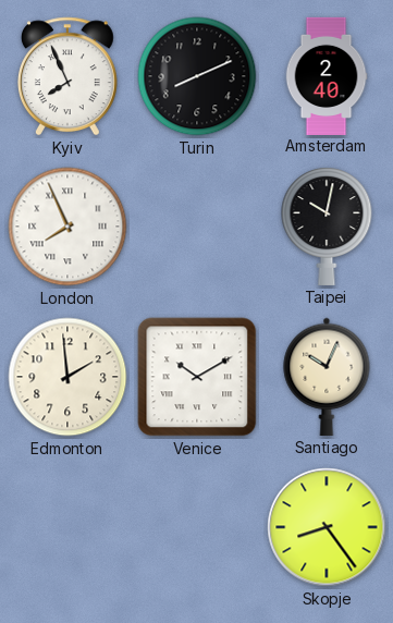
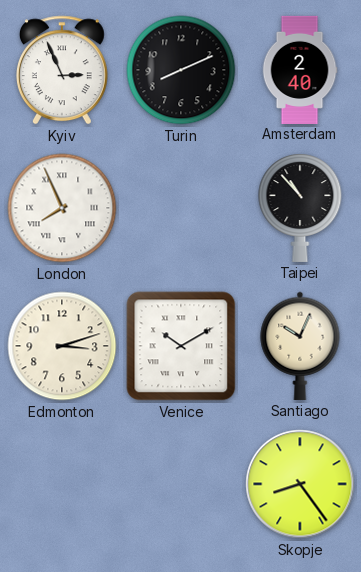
Kyiv: 7:56 -> 2:56 (62, 70)
Taipei: 10:02 -> 10:53 (300, 208)
Edmonton: 1:59 -> 3:12 (62, 346)
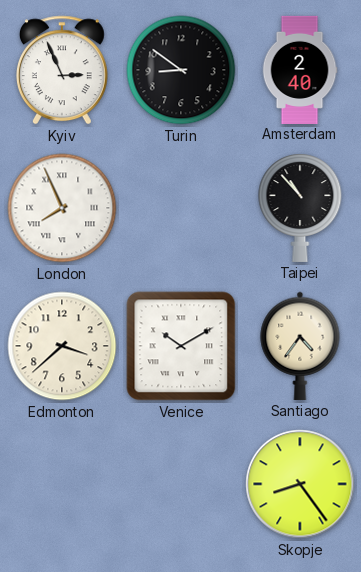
Turin: 8:11 -> 8:51 (181, 70)
Edmonton: 3:12 -> 3:38 (62, 346)
Santiago: 10:04 -> 4:36 (300, 346)
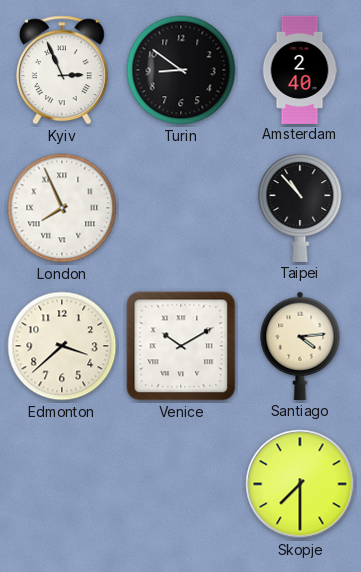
Santiago: 4:36 -> 4:14 (300, 346)
Skopje: 8:24 -> 7:30 (300, 484)
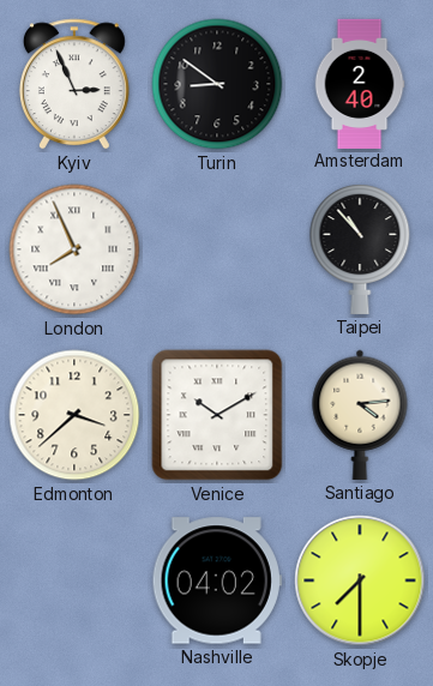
Nashville: none -> 04:02 (217, 580)
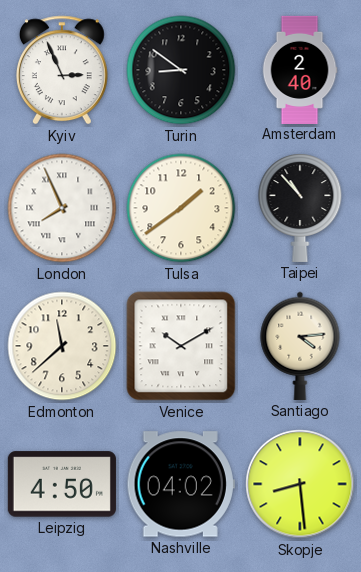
Tulsa: none -> 1:39 (181, 208)
Edmonton: 3:38 -> 11:38 (62, 346)
Leipzig: none -> 4:50 (62, 484)
Skopje: 7:30 -> 8:29 (300, 484)
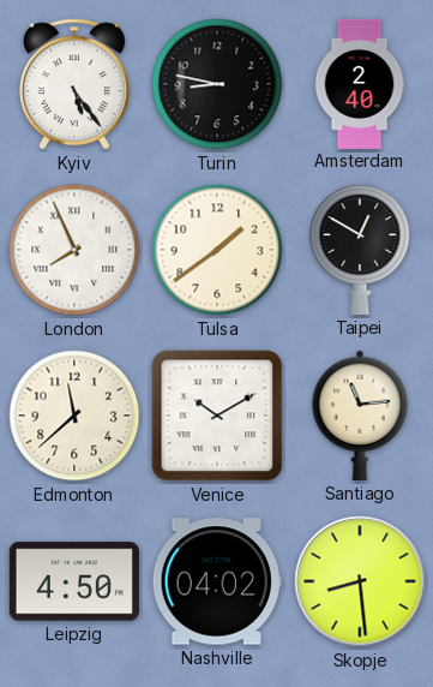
Kyiv: 2:56 -> 5:24 (74, 84)
Turin: 8:51 -> 8:47 (217, 84)
Taipei: 10:53 -> 12:50 (360, 250)
Santiago: 4:14 -> 11:14 (360, 416)
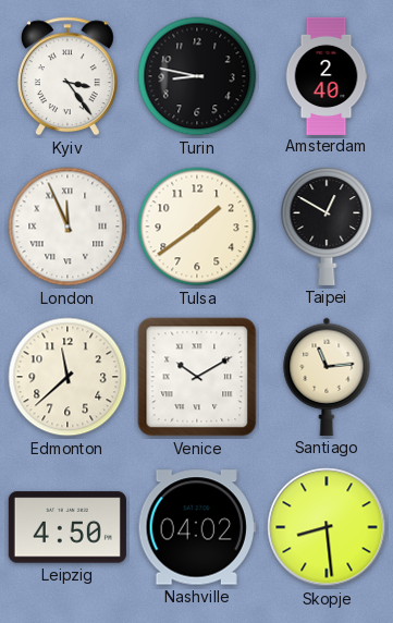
Kyiv: 5:24 -> 3:24 (67, 76)
London: 7:56 -> 11:56 (67, 227)
